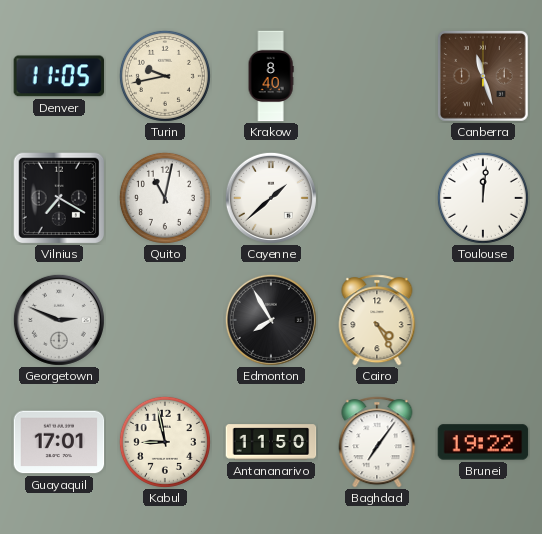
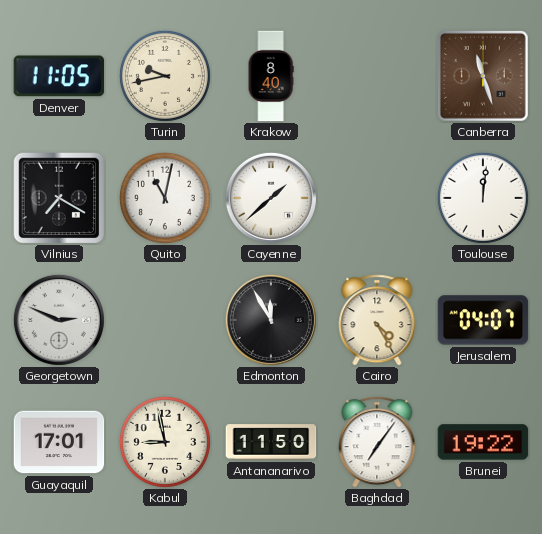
Edmonton: 7:55 -> 11:55 (271, 320)
Jerusalem: none -> 04:07 (483, 320)
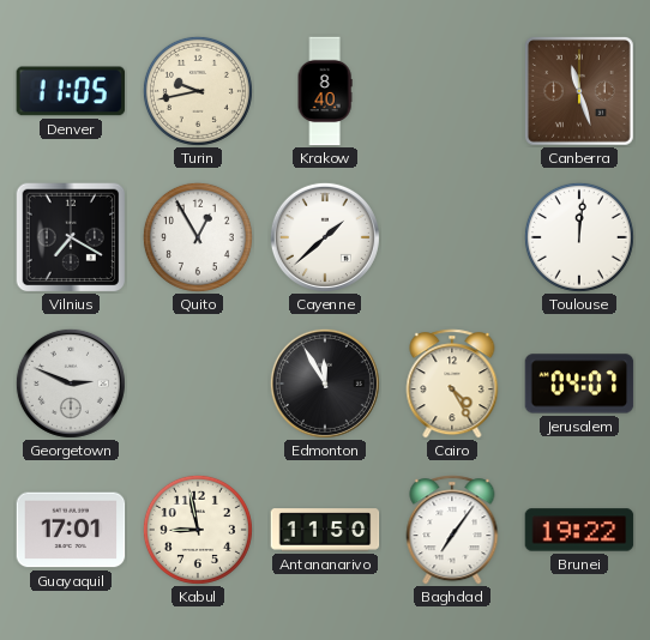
Quito: 11:02 -> 12:55 (198, 237)
